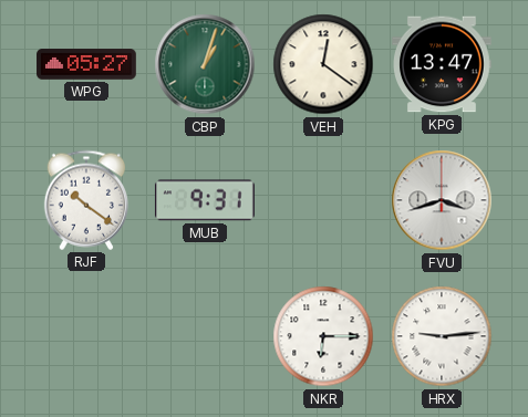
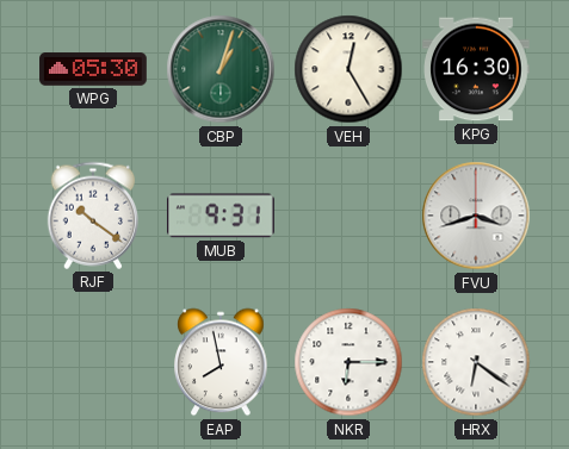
WPG: 05:27 -> 05:30 (93, 69)
VEH: 12:21 -> 12:25 (348, 69)
KPG: 13:47 -> 16:30 (477, 69)
EAP: none -> 7:58 (221, 362)
HRX: 9:14 -> 6:21 (476, 362)
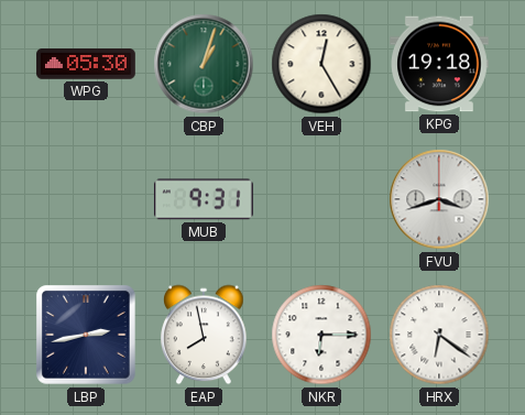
KPG: 16:30 -> 19:18 (440, 64)
RJF: 10:21 -> none (92, 216)
LBP: none -> 2:43 (86, 335)
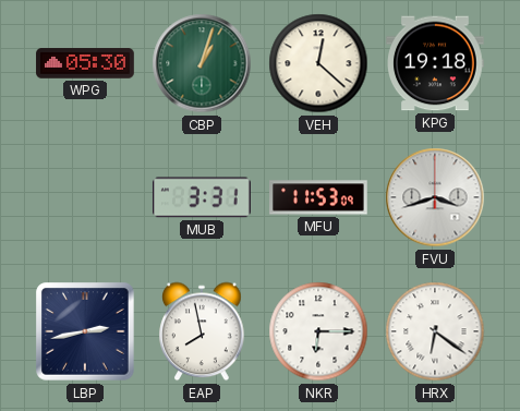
VEH: 12:25 -> 12:22 (318, 63)
MUB: 9:31 -> 3:31 (202, 197)
MFU: none -> 11:53 (318, 197)
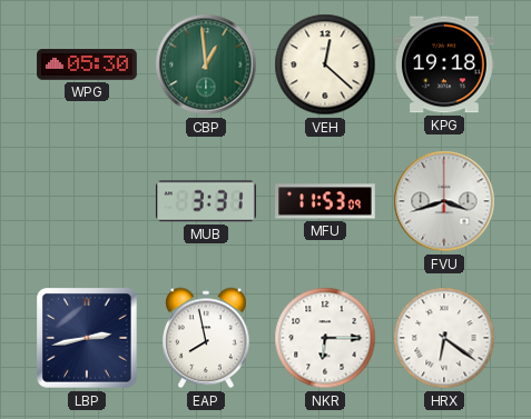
CBP: 1:03 -> 12:59 (206, 64)
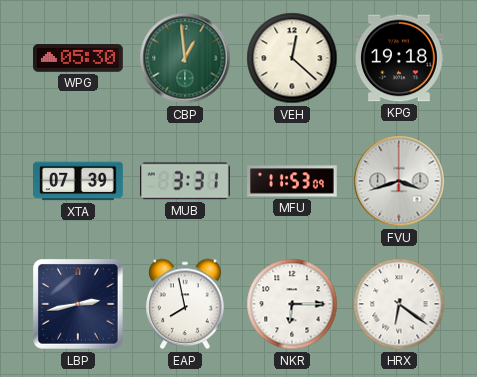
XTA: none -> 07:39 (78, 181)
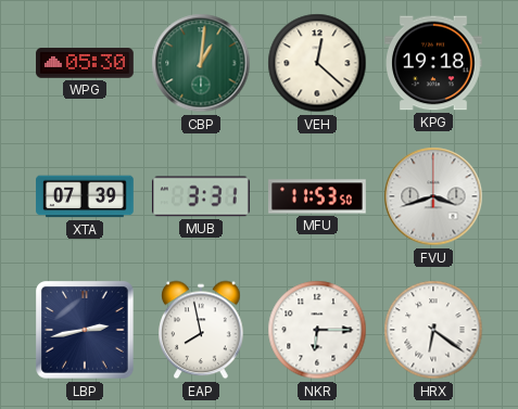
CBP: 12:59 -> 1:01 (201, 63)
MFU: 11:53:09 -> 11:53:50 (317, 196)
